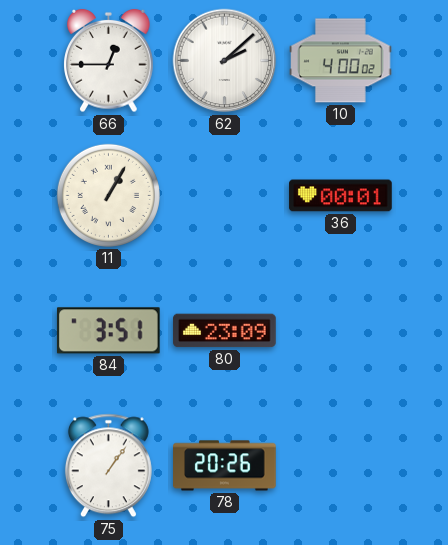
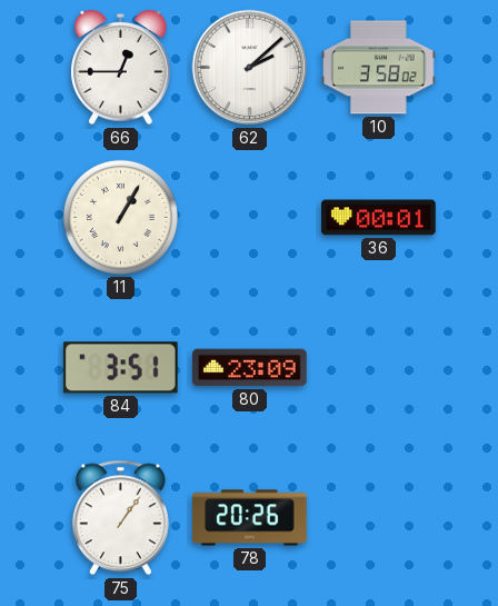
10: 4:00 -> 3:58 (379, 68)
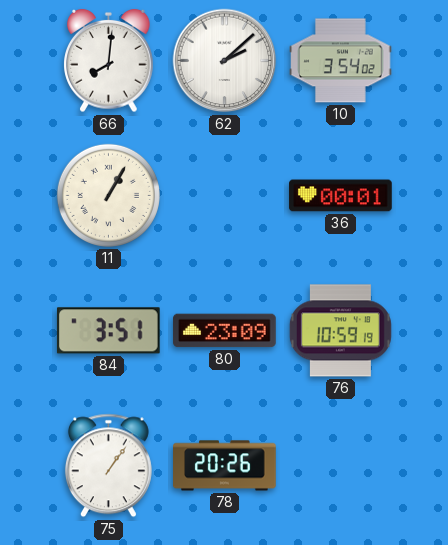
66: 12:45 -> 8:01 (109, 61)
10: 3:58 -> 3:54 (341, 61)
76: none -> 10:59 (340, 331)
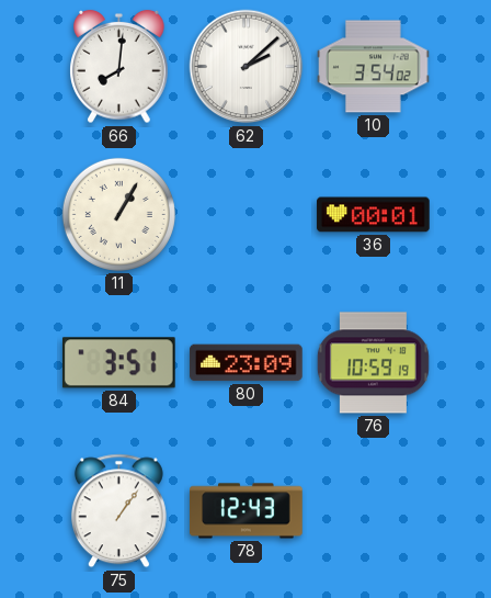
78: 20:26 -> 12:43 (247, 511)
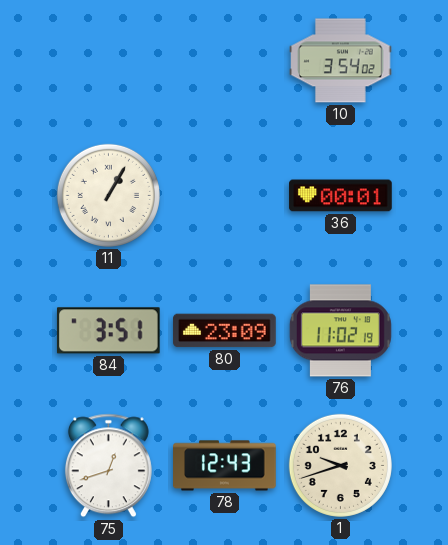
66: 8:01 -> none (119, 67)
62: 2:08 -> none (247, 67)
76: 10:59 -> 11:02 (340, 331)
75: 1:06 -> 12:42 (108, 466)
1: none -> 9:42 (340, 465)
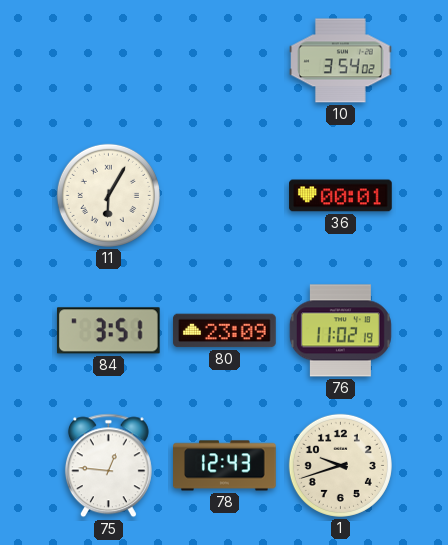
11: 1:05 -> 6:05 (108, 195)
75: 12:42 -> 12:46 (108, 466)
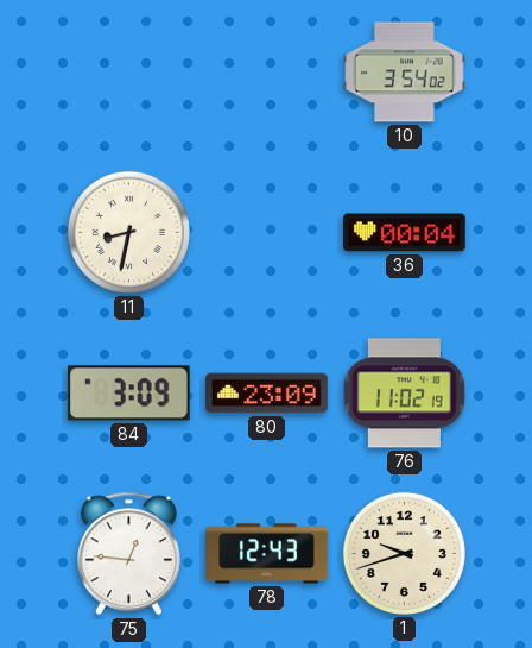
11: 6:05 -> 8:32 (128, 232)
36: 00:01 -> 00:04 (405, 233)
84: 3:51 -> 3:09 (128, 394)
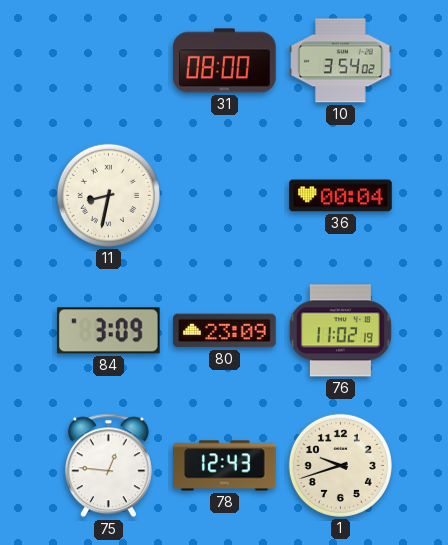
31: none -> 08:00 (225, 61)
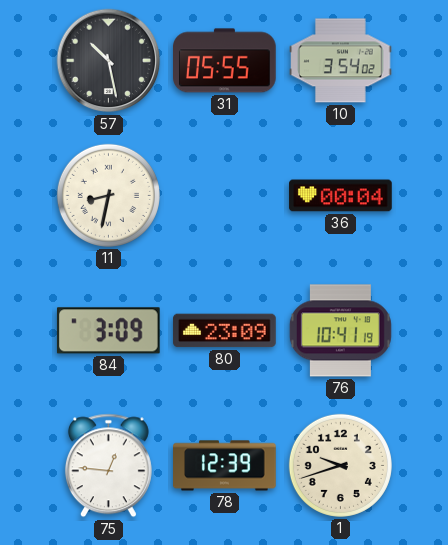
57: none -> 10:28 (109, 61)
31: 08:00 -> 05:55 (225, 61)
76: 11:02 -> 10:41 (340, 331)
78: 12:43 -> 12:39 (225, 466)
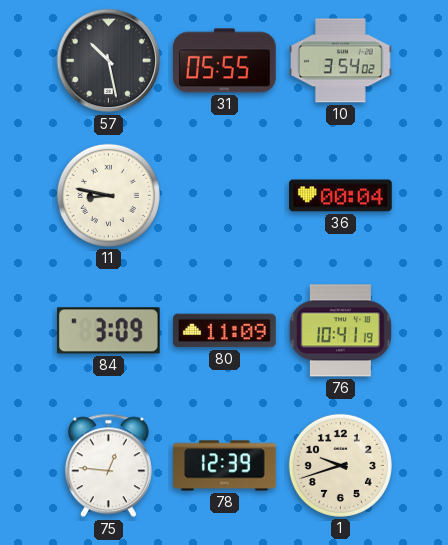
11: 8:32 -> 8:47 (108, 195)
80: 23:09 -> 11:09 (225, 331)
